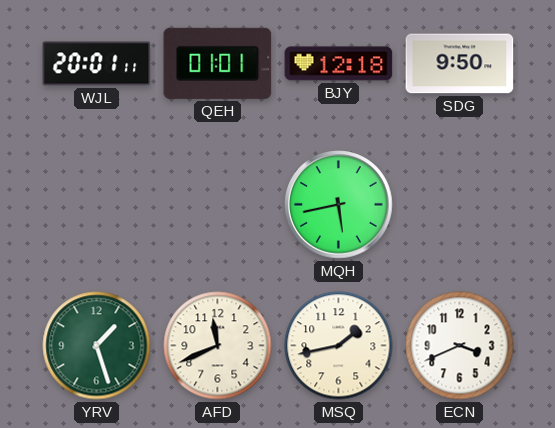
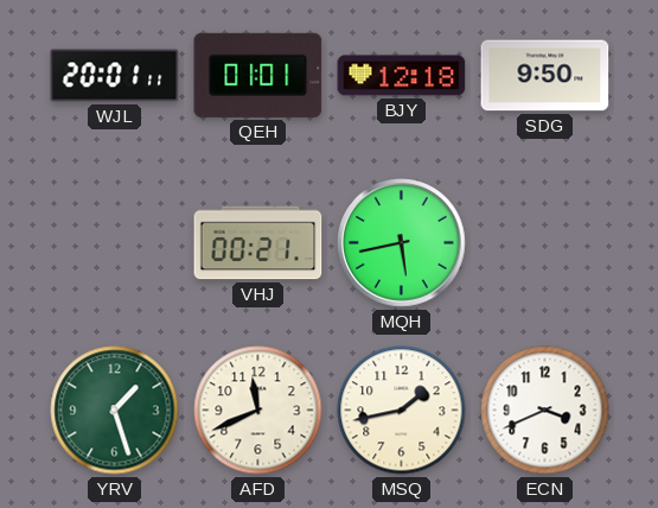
VHJ: none -> 00:21 (258, 243)
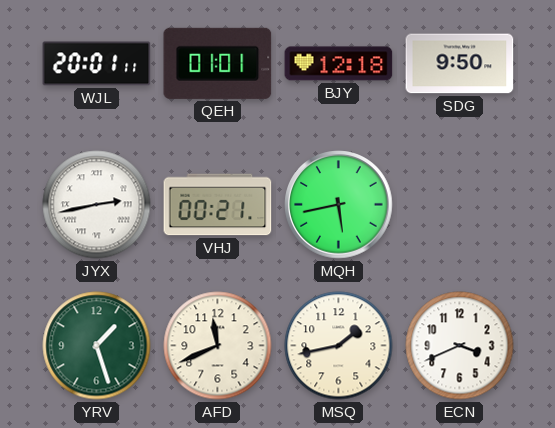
JYX: none -> 2:43 (97, 205)
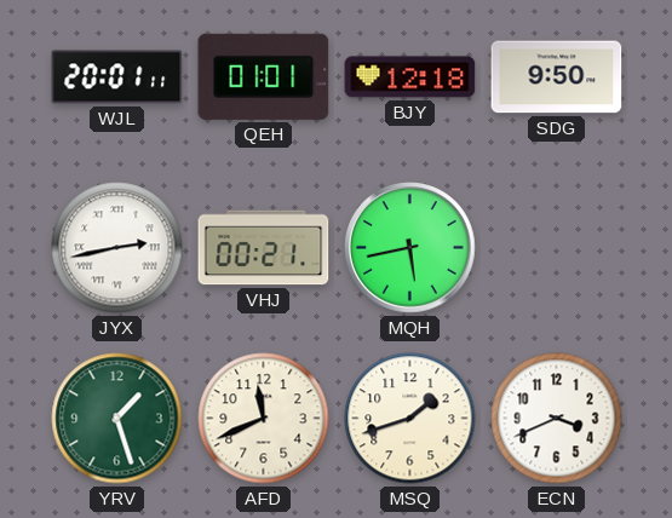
MSQ: 1:43 -> 1:42 (410, 419)
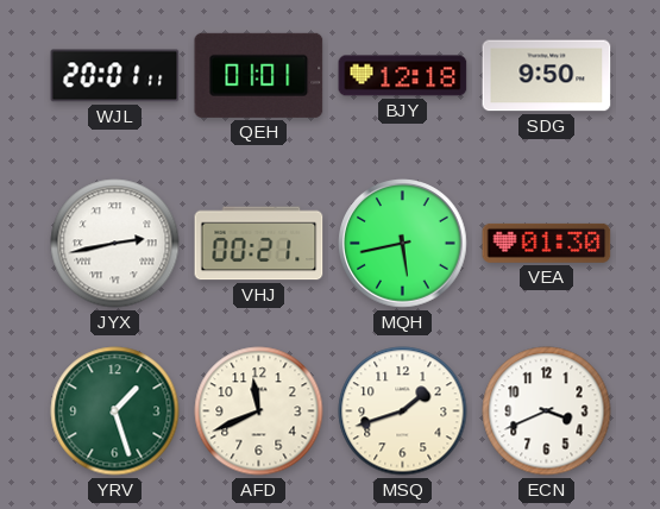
VEA: none -> 01:30 (547, 243)
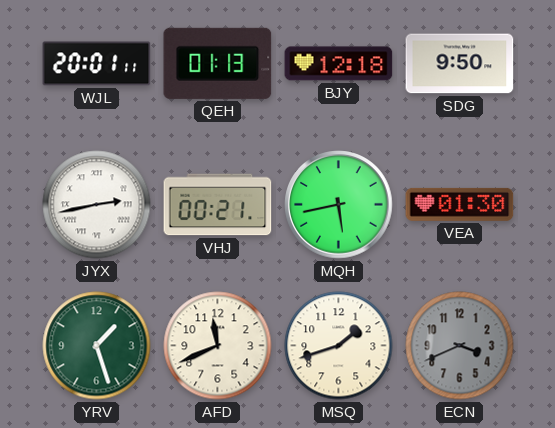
QEH: 01:01 -> 01:13 (218, 63)
ECN dial: white -> grey (460, 346)
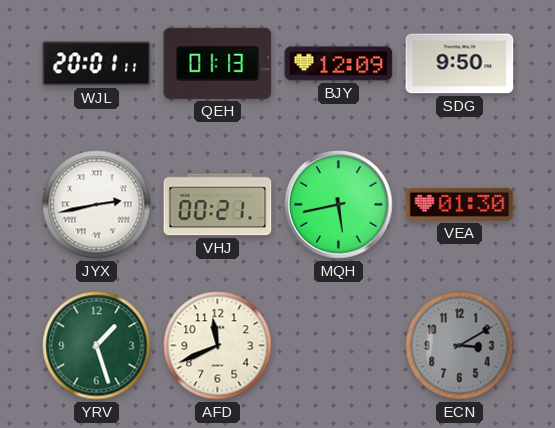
BJY: 12:18 -> 12:09 (339, 64)
MSQ: 1:42 -> none (339, 346)
ECN: 3:41 -> 3:10 (460, 346)
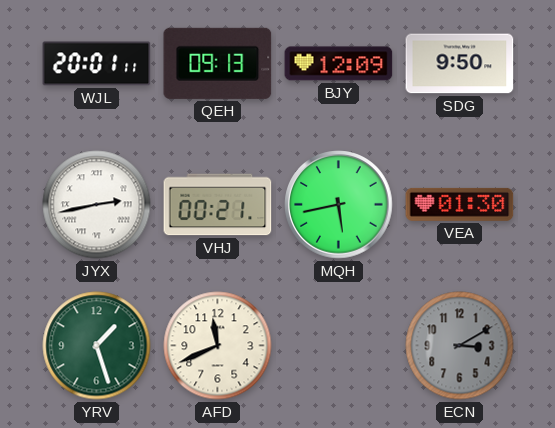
QEH: 01:13 -> 09:13 (218, 63)
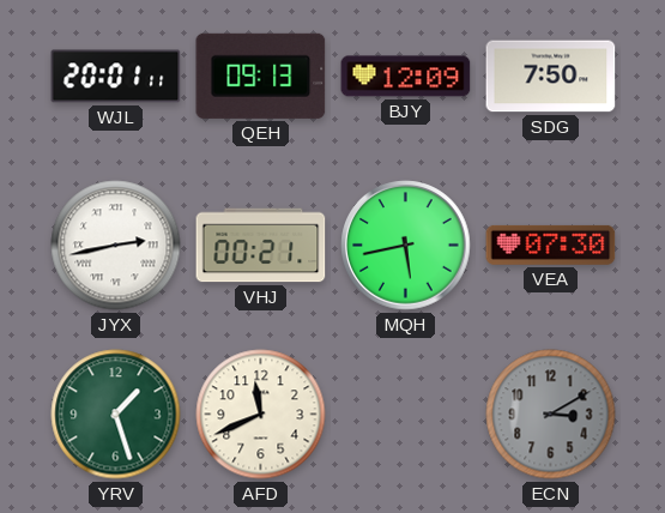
SDG: 9:50 -> 7:50 (551, 77)
VEA: 01:30 -> 07:30 (551, 245)
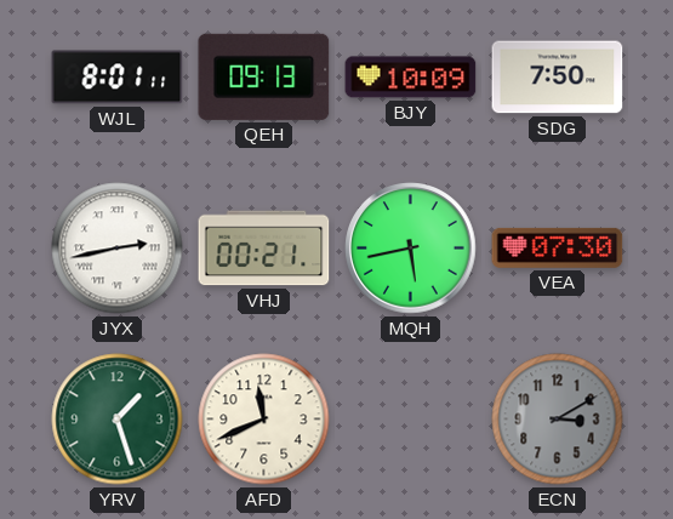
WJL: 20:01 -> 8:01 (118, 78)
BJY: 12:09 -> 10:09 (411, 78)
